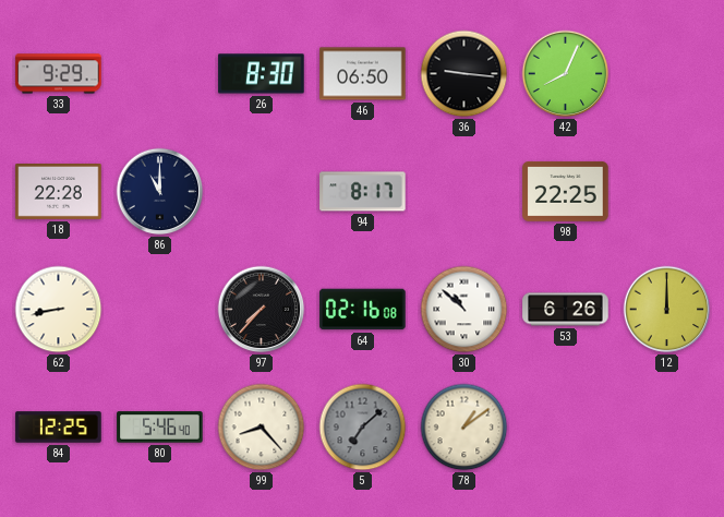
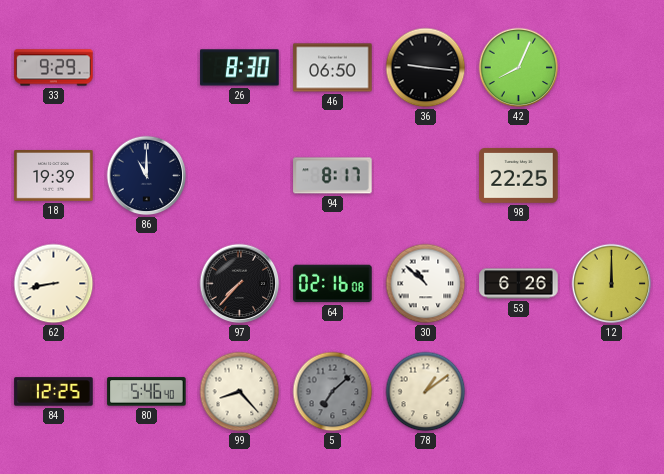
18: 22:28 -> 19:39 (54, 176)
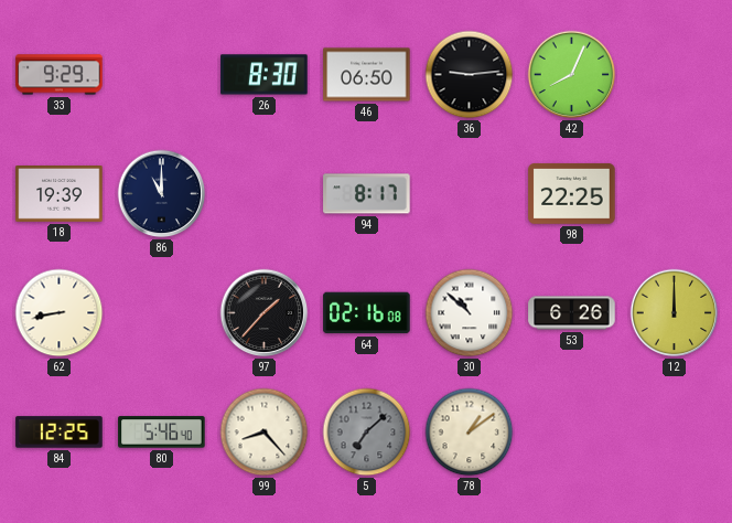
36: 9:16 -> 9:14 (470, 75)
97: 7:37 -> 1:37 (265, 313)
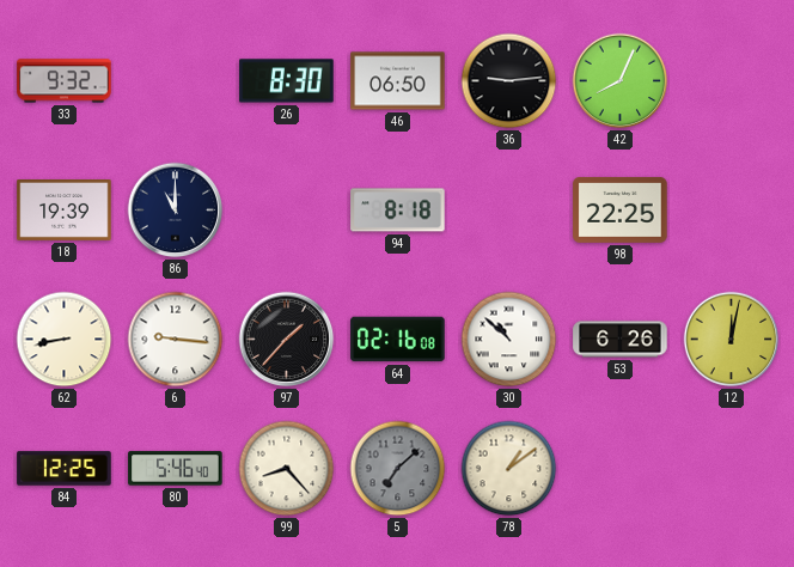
33: 9:29 -> 9:32 (65, 81)
94: 8:17 -> 8:18 (398, 211)
6: none -> 9:16 (176, 340)
12: 12:00 -> 12:02 (732, 340)
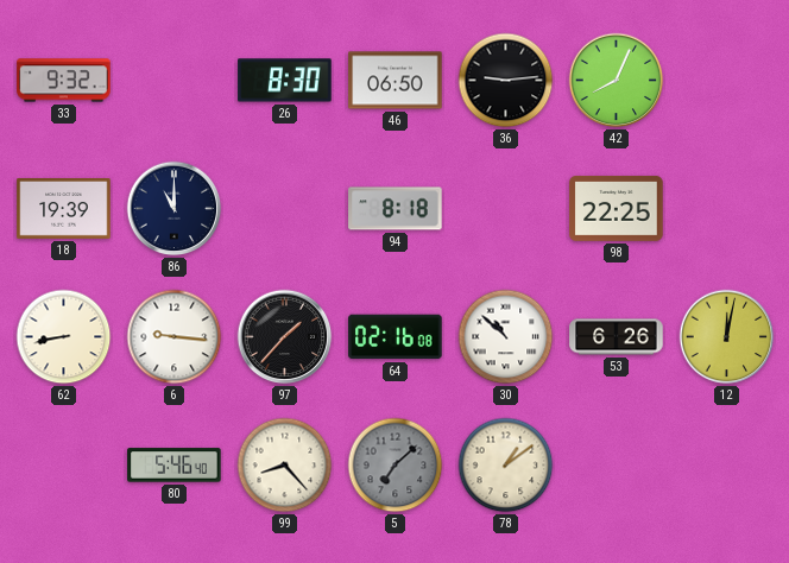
84: 12:25 -> none (65, 469)
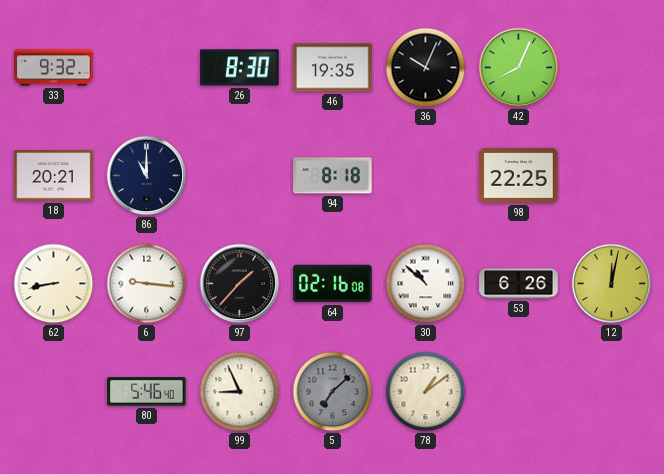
46: 06:50 -> 19:35 (333, 68)
36: 9:14 -> 10:04 (426, 68)
18: 19:39 -> 20:21 (54, 176)
99: 8:23 -> 8:56 (240, 392)
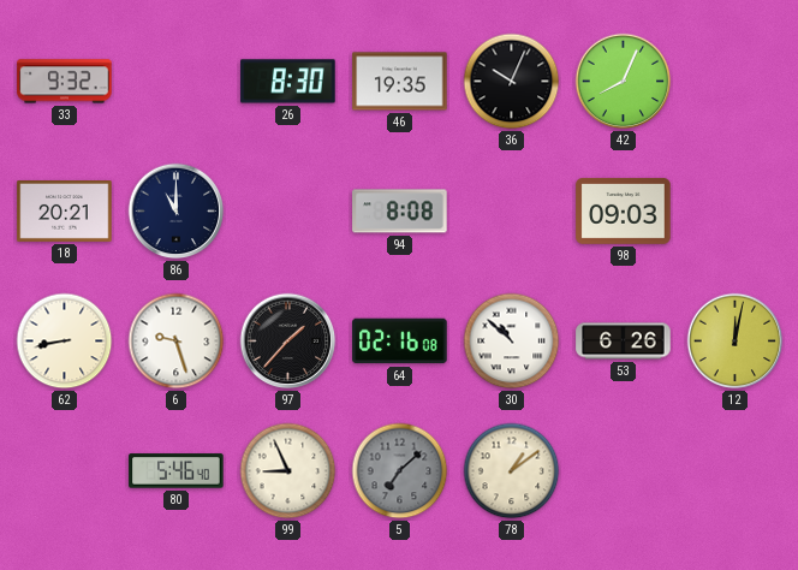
94: 8:18 -> 8:08 (400, 212)
98: 22:25 -> 09:03 (624, 210)
6: 9:16 -> 9:27 (177, 342)
